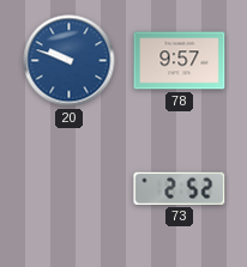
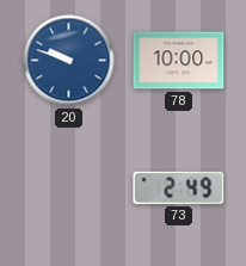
78: 9:57 -> 10:00 (179, 61)
73: 2:52 -> 2:49 (179, 187)
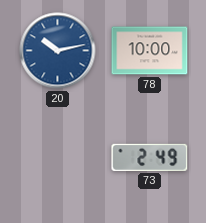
20: 9:48 -> 10:13 (58, 51)
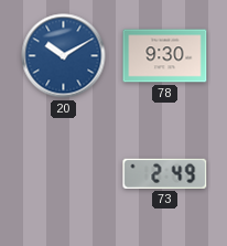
20: 10:13 -> 10:10 (64, 56)
78: 10:00 -> 9:30 (165, 56)
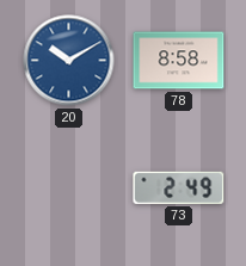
78: 9:30 -> 8:58 (179, 61)
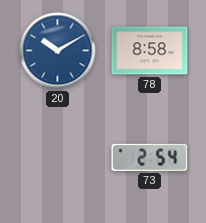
73: 2:49 -> 2:54 (150, 157)
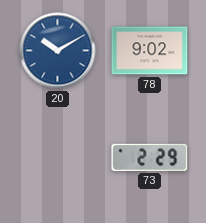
78: 8:58 -> 9:02 (150, 51)
73: 2:54 -> 2:29 (150, 157)
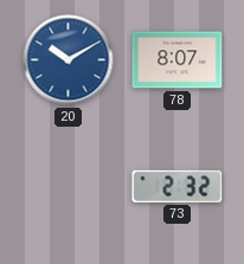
78: 9:02 -> 8:07 (178, 60)
73: 2:29 -> 2:32 (178, 186)
